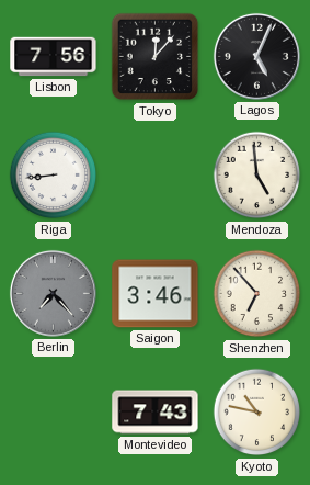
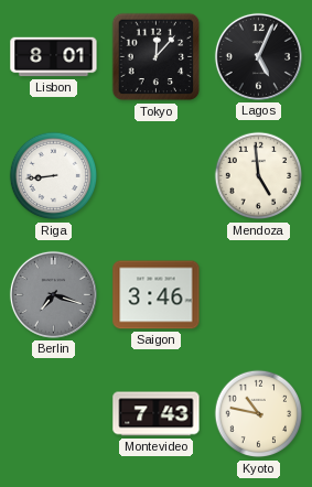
Lisbon: 7:56 -> 8:01 (54, 57)
Berlin: 7:23 -> 7:18 (53, 294)
Shenzhen: 6:53 -> none (257, 294)
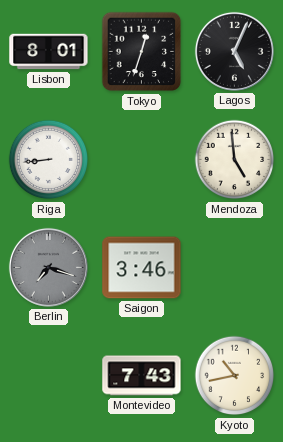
Tokyo: 12:07 -> 12:33 (142, 52)
Kyoto: 10:47 -> 10:43 (235, 376)
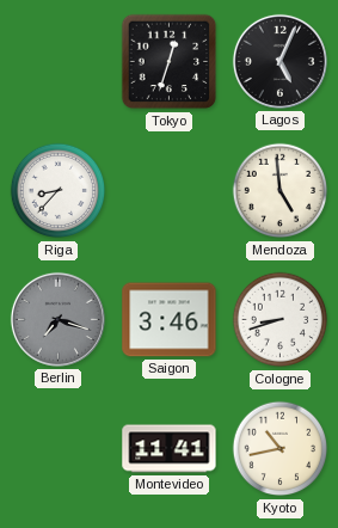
Lisbon: 8:01 -> none (49, 52)
Riga: 8:44 -> 8:37 (59, 191)
Cologne: none -> 8:42 (281, 320)
Montevideo: 7:43 -> 11:41 (170, 449)
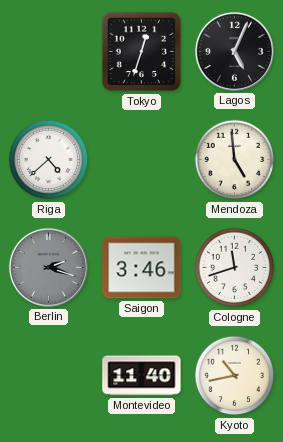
Riga: 8:37 -> 4:38 (49, 160)
Berlin: 7:18 -> 2:18 (48, 267)
Cologne: 8:42 -> 11:42 (235, 268)
Montevideo: 11:41 -> 11:40 (142, 376)
